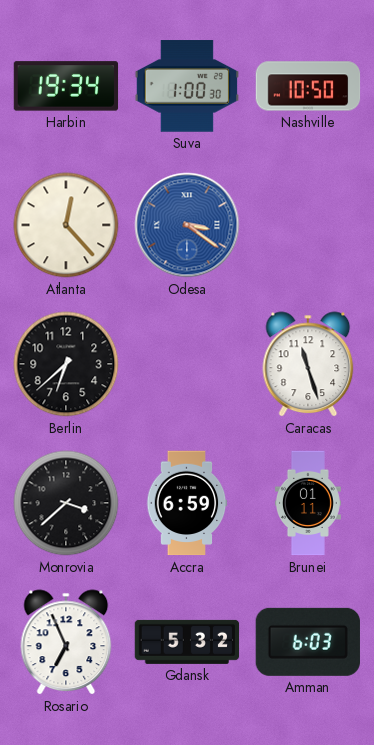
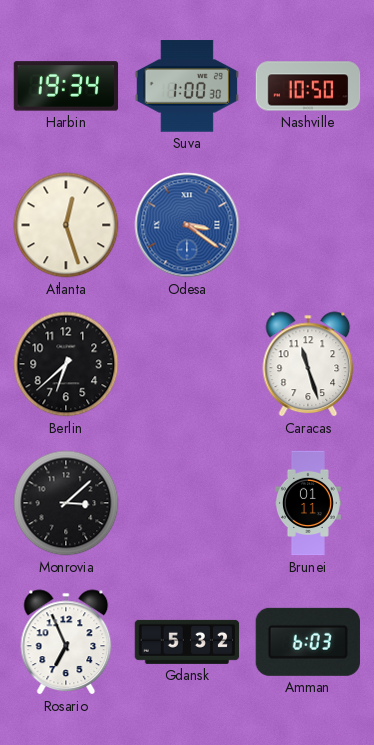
Atlanta: 12:23 -> 12:27 (66, 225)
Monrovia: 3:38 -> 3:08 (66, 503)
Accra: 6:59 -> none (187, 503)
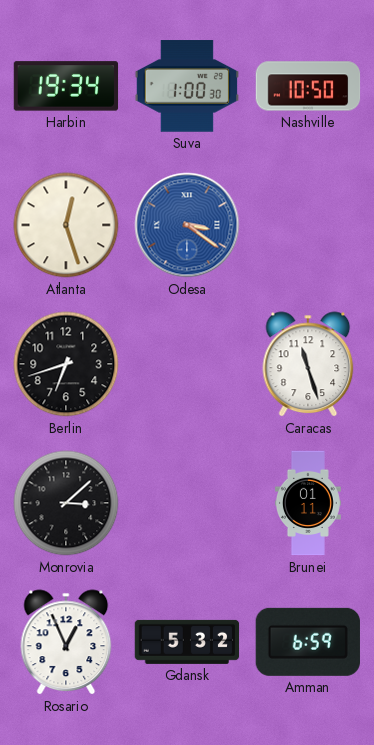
Berlin: 6:38 -> 6:42 (66, 364)
Rosario: 6:56 -> 12:56 (66, 642)
Amman: 6:03 -> 6:59 (308, 642)
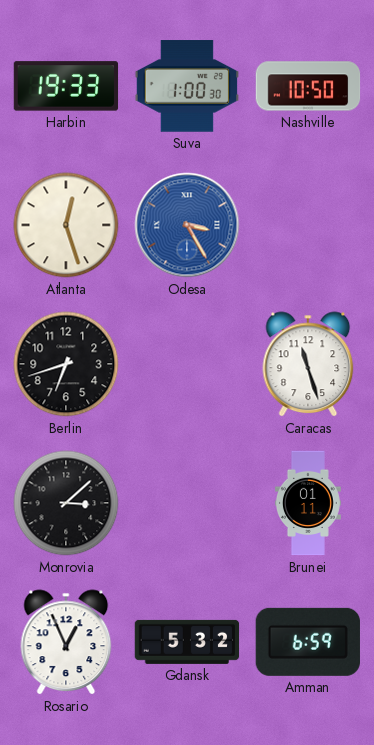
Harbin: 19:34 -> 19:33 (66, 86)
Odesa: 3:21 -> 3:25 (187, 225)
